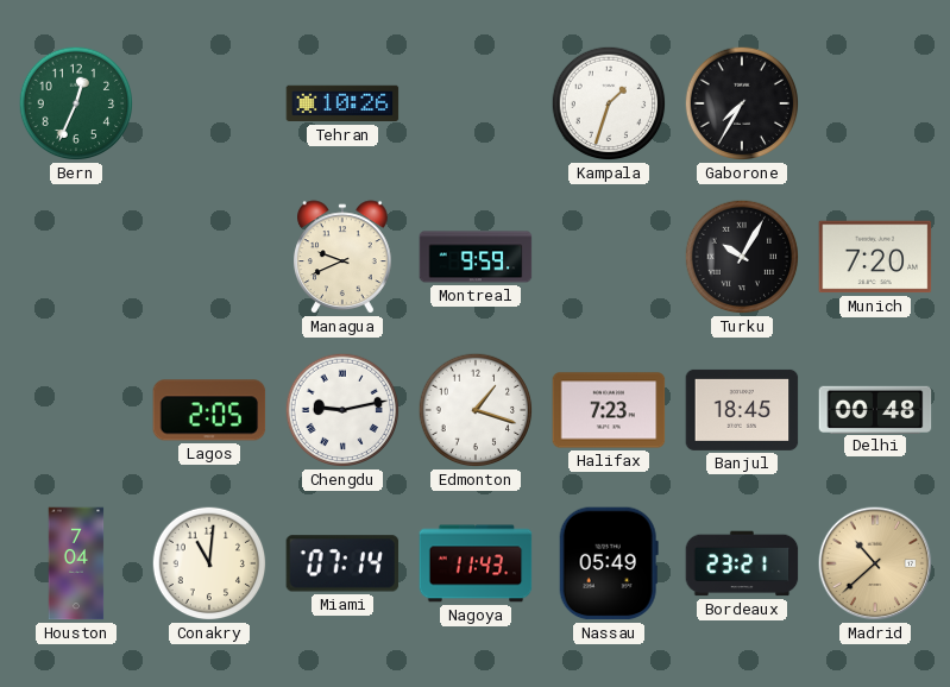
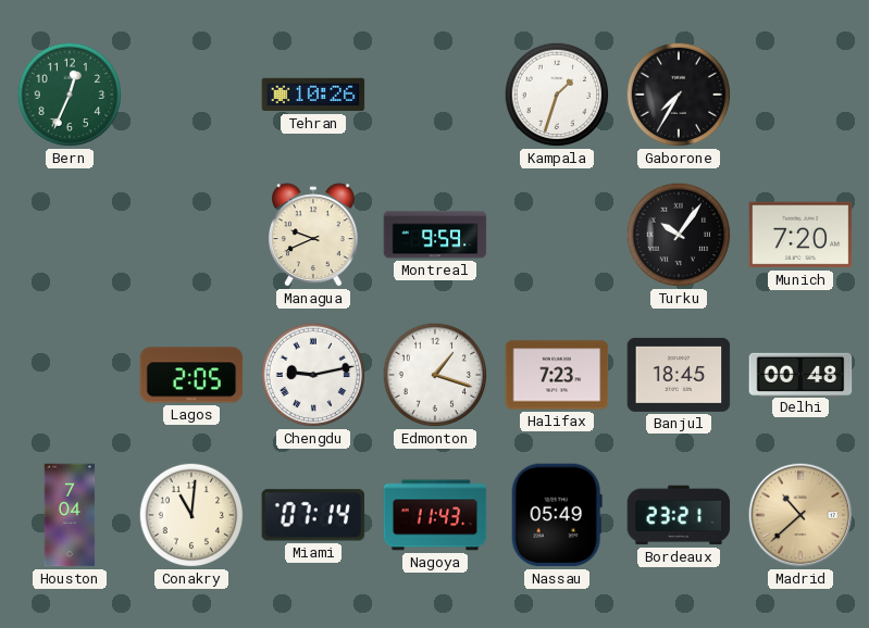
Turku: 10:05 -> 10:06 (679, 235)
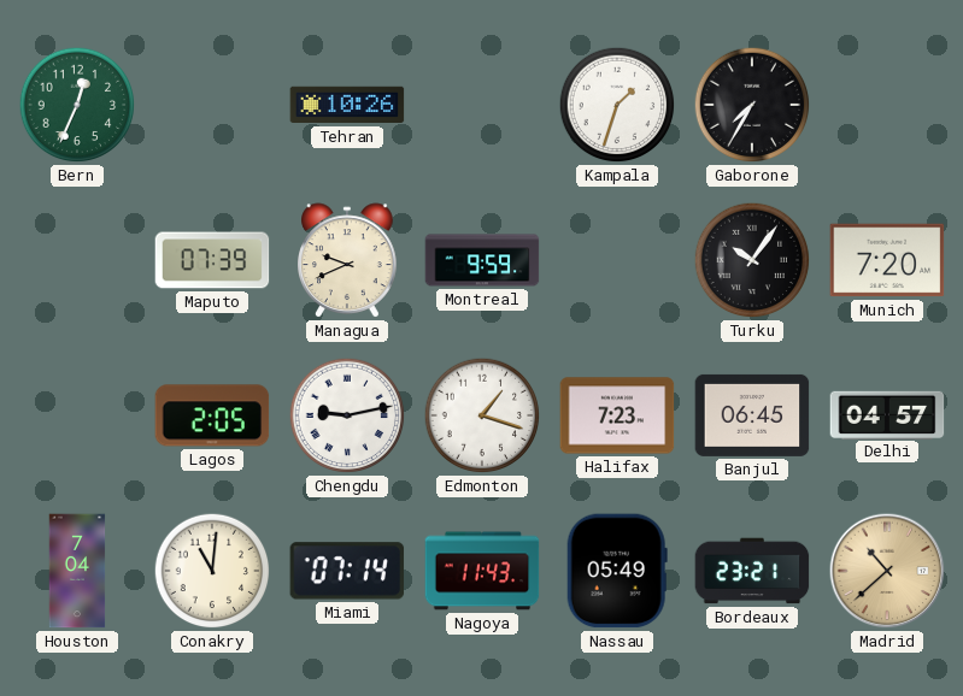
Maputo: none -> 07:39 (212, 260)
Banjul: 18:45 -> 06:45 (752, 415)
Delhi: 00:48 -> 04:57 (887, 414)
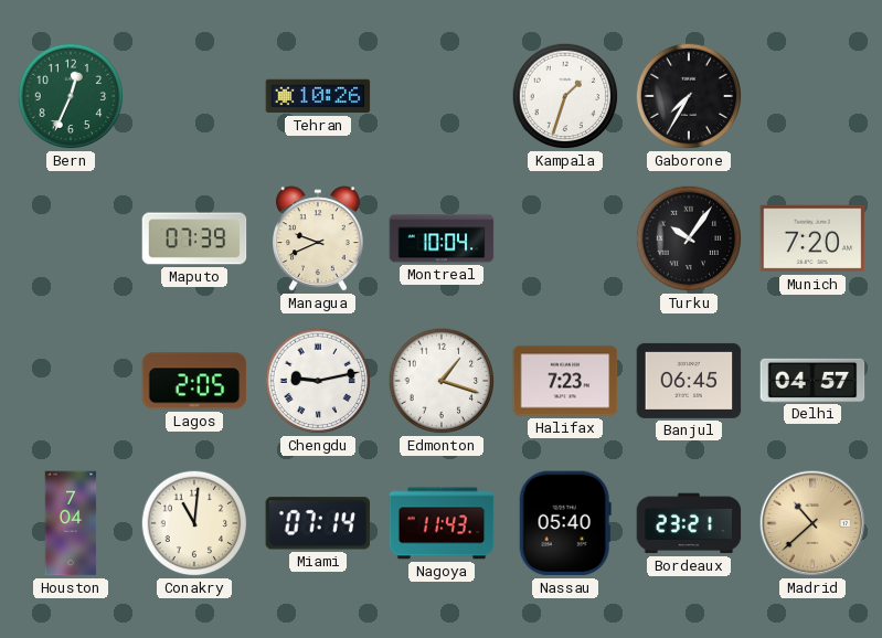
Montreal: 9:59 -> 10:04 (442, 238)
Nassau: 05:49 -> 05:40 (565, 523)
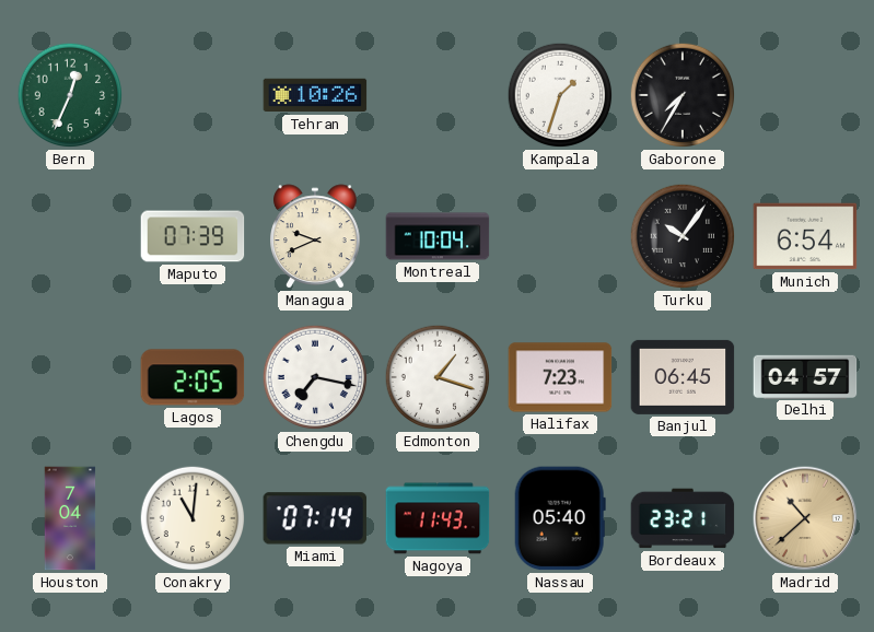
Munich: 7:20 -> 6:54 (805, 236)
Chengdu: 9:13 -> 7:17 (315, 377)
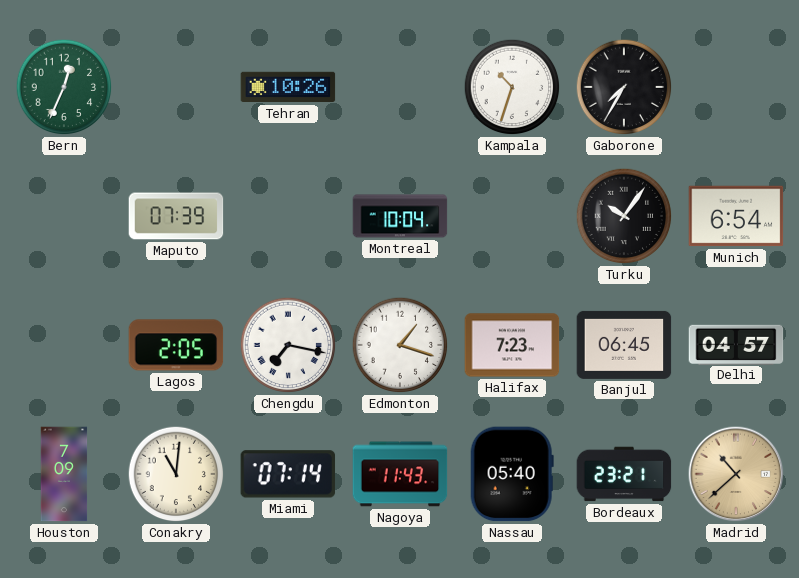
Kampala: 1:33 -> 10:33 (512, 87)
Managua: 9:41 -> none (316, 236)
Houston: 7:04 -> 7:09 (64, 474)
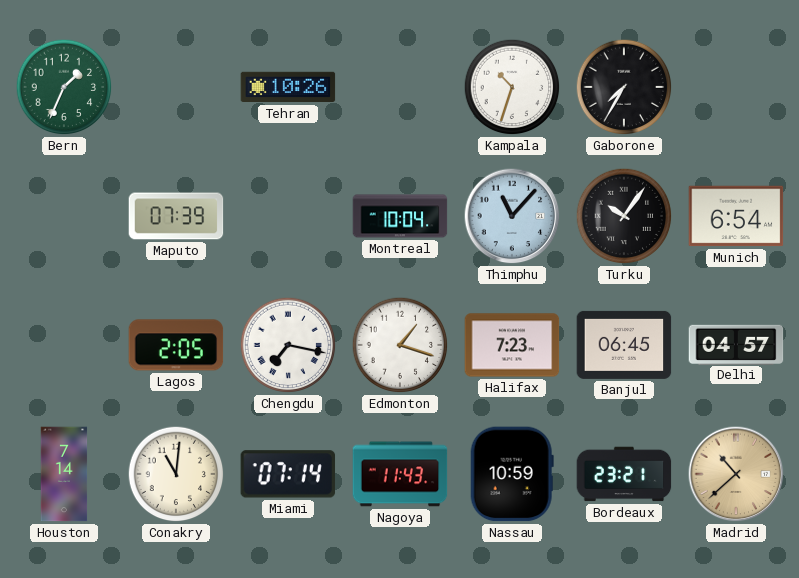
Bern: 12:34 -> 1:34 (64, 87)
Thimphu: none -> 11:07 (512, 216)
Houston: 7:09 -> 7:14 (64, 474)
Nassau: 05:40 -> 10:59 (512, 474)
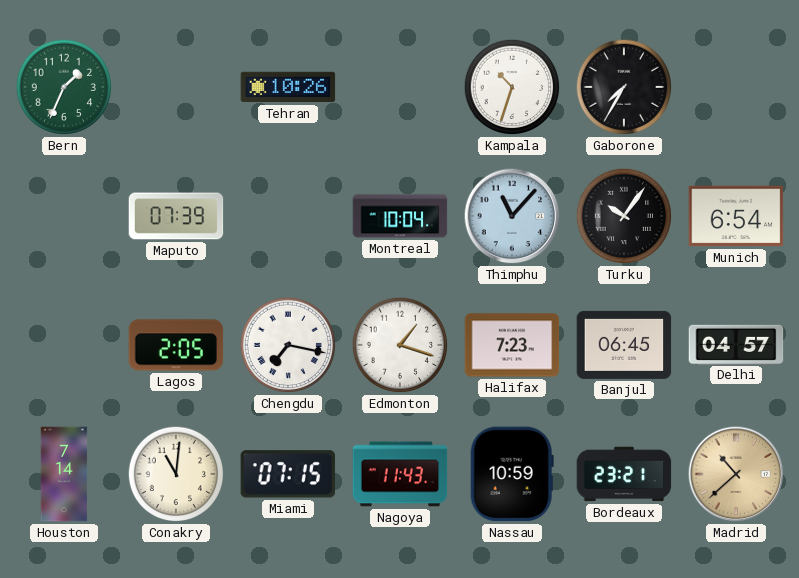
Miami: 07:14 -> 07:15 (288, 474)
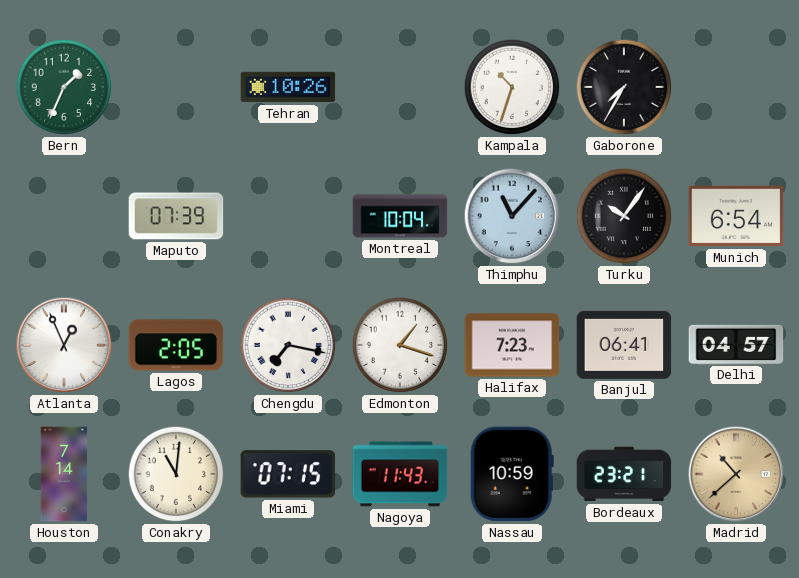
Atlanta: none -> 12:56 (64, 345)
Banjul: 06:45 -> 06:41 (624, 345)
